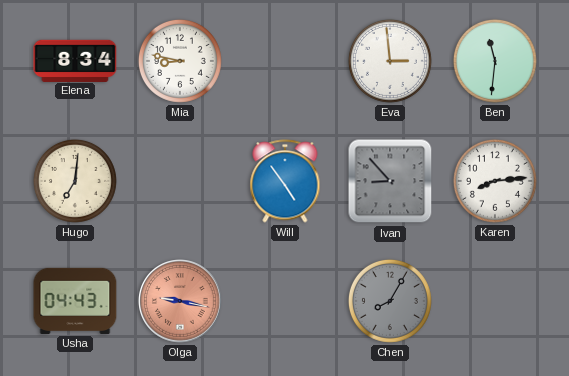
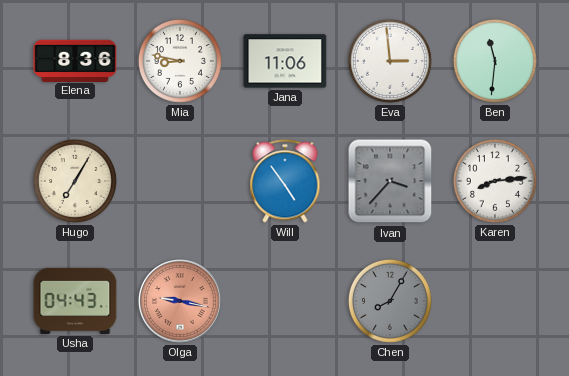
Elena: 8:34 -> 8:36 (75, 60)
Jana: none -> 11:06 (285, 61)
Hugo: 7:01 -> 7:05 (75, 181)
Ivan: 8:53 -> 3:37 (390, 181)
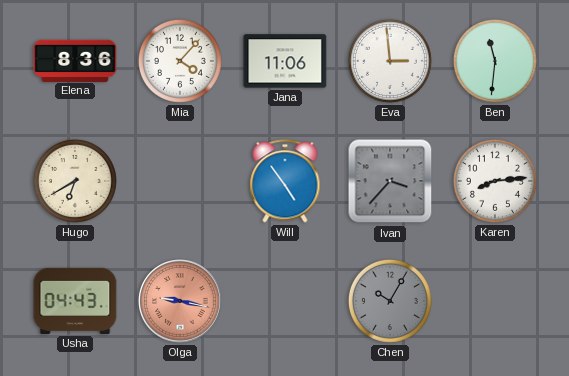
Mia: 8:47 -> 4:07 (180, 61)
Hugo: 7:05 -> 6:40 (75, 181)
Chen: 8:05 -> 10:05 (390, 301)
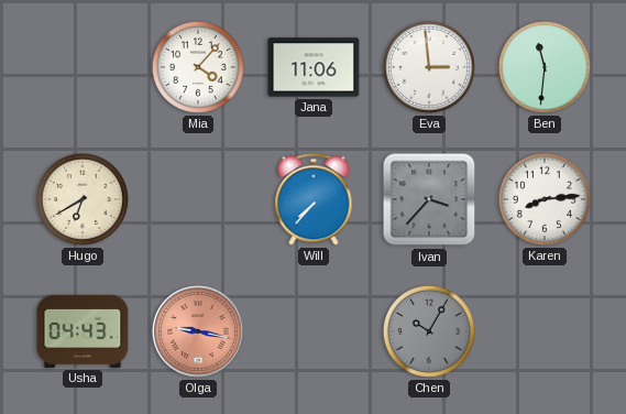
Elena: 8:36 -> none (75, 60)
Will: 4:54 -> 7:37 (314, 199)
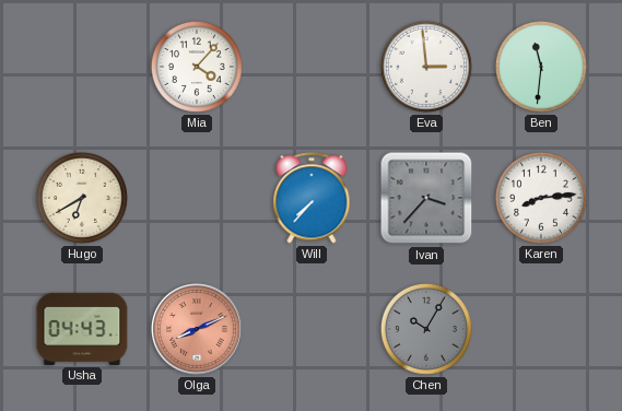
Jana: 11:06 -> none (314, 67)
Olga: 9:17 -> 8:11 (198, 330)
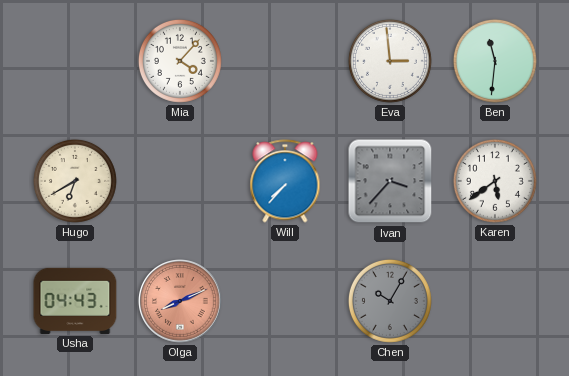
Karen: 8:14 -> 5:39 (495, 181)
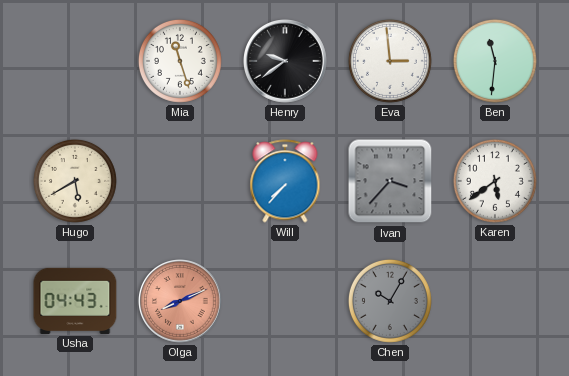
Mia: 4:07 -> 11:27 (180, 61)
Henry: none -> 9:39 (286, 62)
Hugo: 6:40 -> 5:40 (75, 181)
